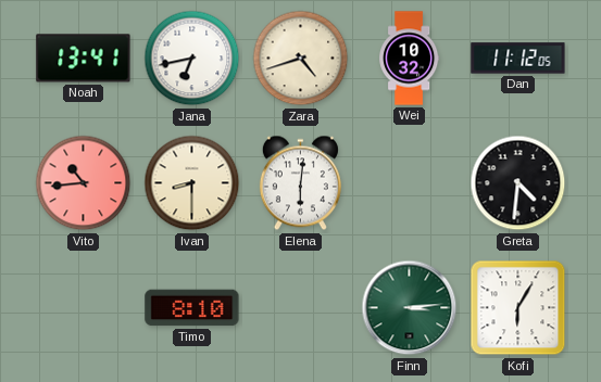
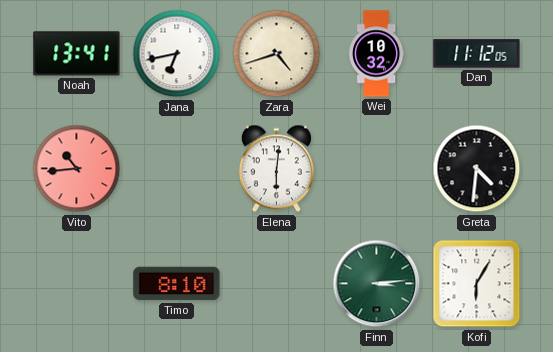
Ivan: 8:30 -> none (192, 183)
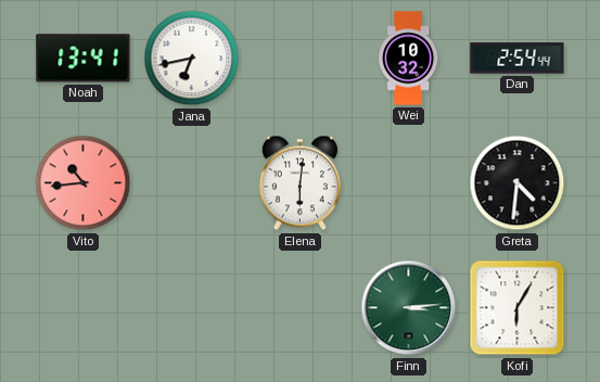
Zara: 4:42 -> none (277, 54)
Dan: 11:12 -> 2:54 (518, 59)
Timo: 8:10 -> none (177, 284)
